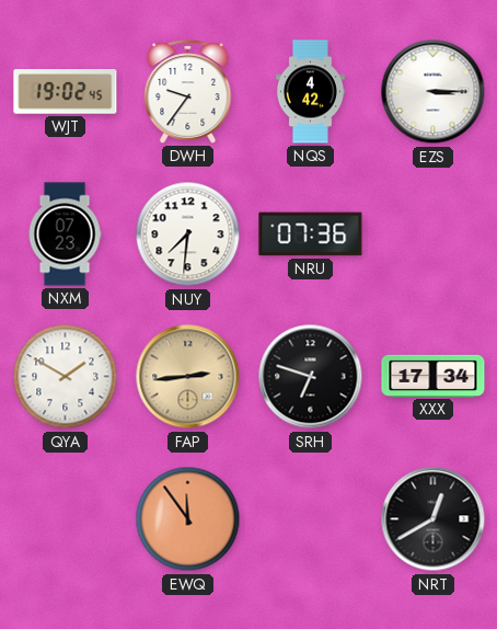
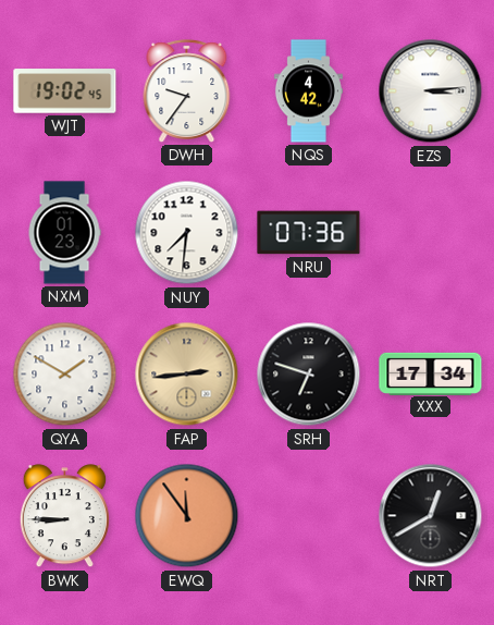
EZS: 3:15 -> 3:14 (431, 91)
NXM: 07:23 -> 01:23 (64, 233)
BWK: none -> 8:45 (64, 516)
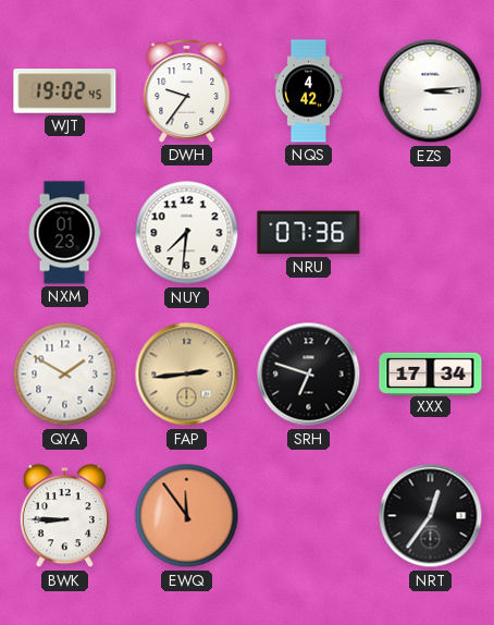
NRT: 12:40 -> 12:36 (431, 516)
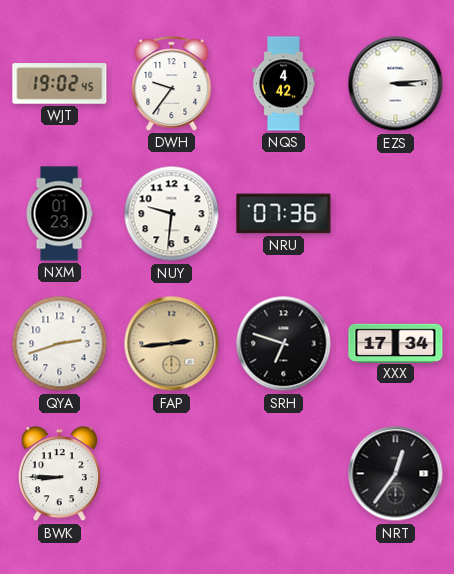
NUY: 7:31 -> 9:31 (172, 214)
QYA: 1:50 -> 2:42 (60, 344)
EWQ: 11:54 -> none (187, 516)
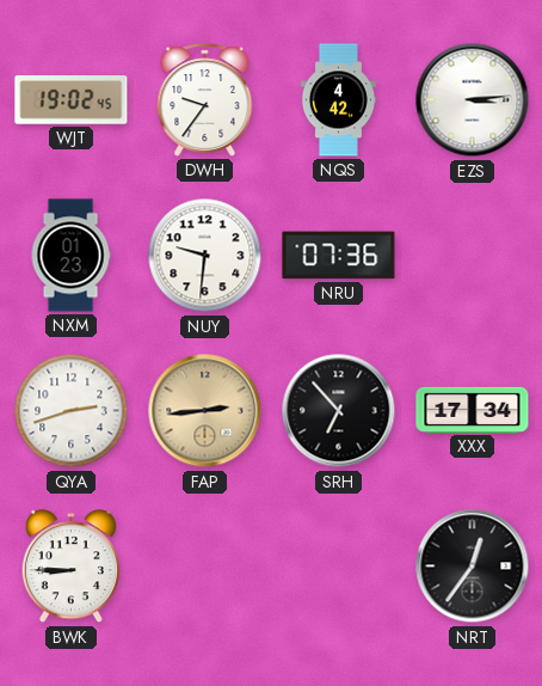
SRH: 6:48 -> 6:53 (339, 411)
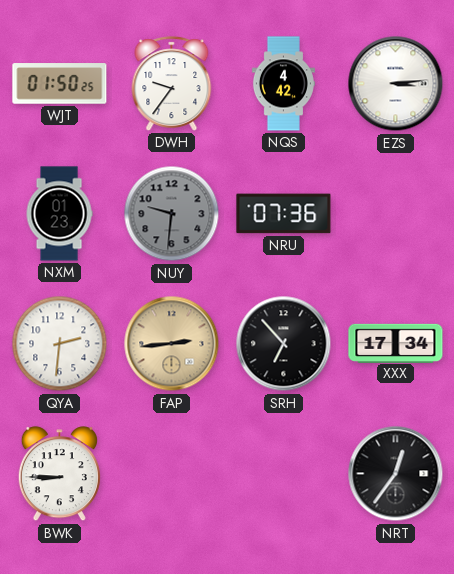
WJT: 19:02 -> 01:50 (60, 84)
NUY dial: white -> grey (172, 214)
QYA: 2:42 -> 2:31 (60, 344)
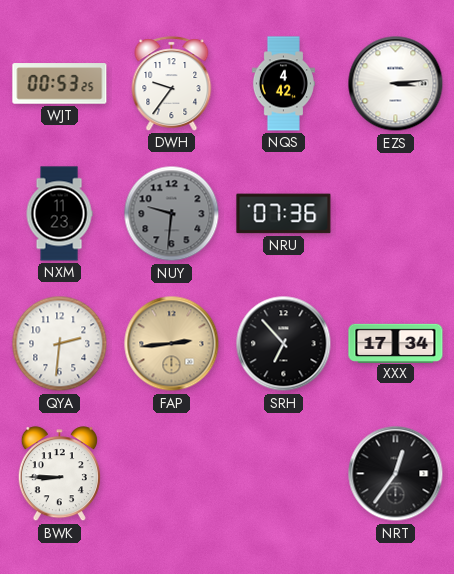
WJT: 01:50 -> 00:53 (60, 84)
NXM: 01:23 -> 11:23 (59, 214)
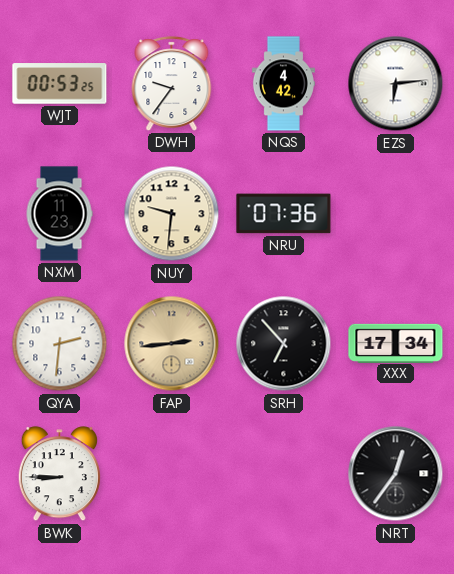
EZS: 3:14 -> 6:14 (396, 84)
NUY dial: grey -> cream (172, 214)
